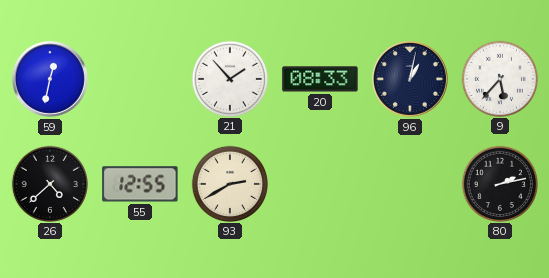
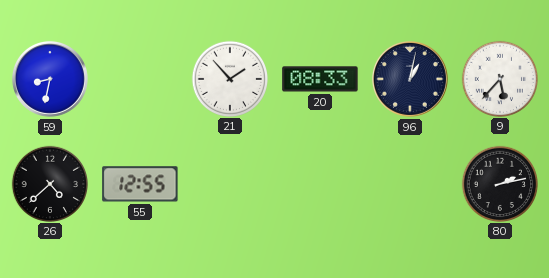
59: 12:32 -> 8:32 (50, 79)
93: 2:40 -> none (229, 183)
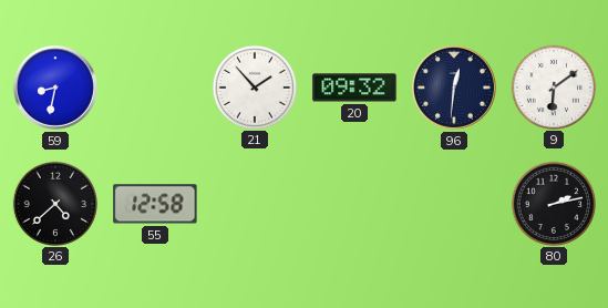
20: 08:33 -> 09:32 (354, 88)
96: 1:02 -> 12:31 (454, 88)
9: 5:37 -> 6:09 (553, 86)
55: 12:55 -> 12:58 (155, 204)
